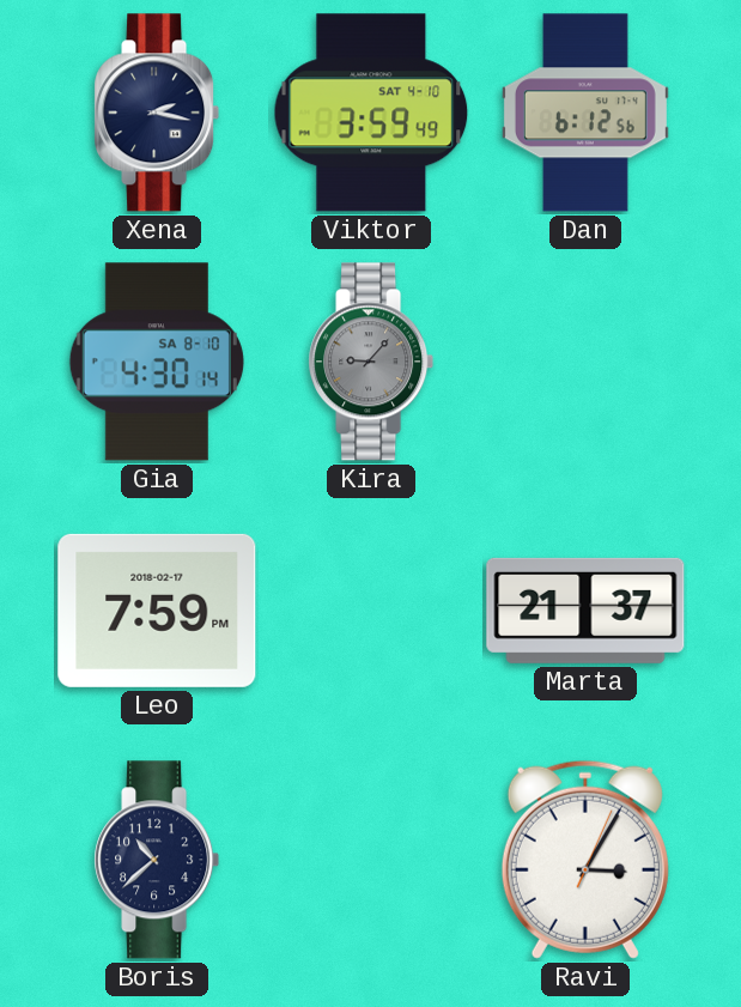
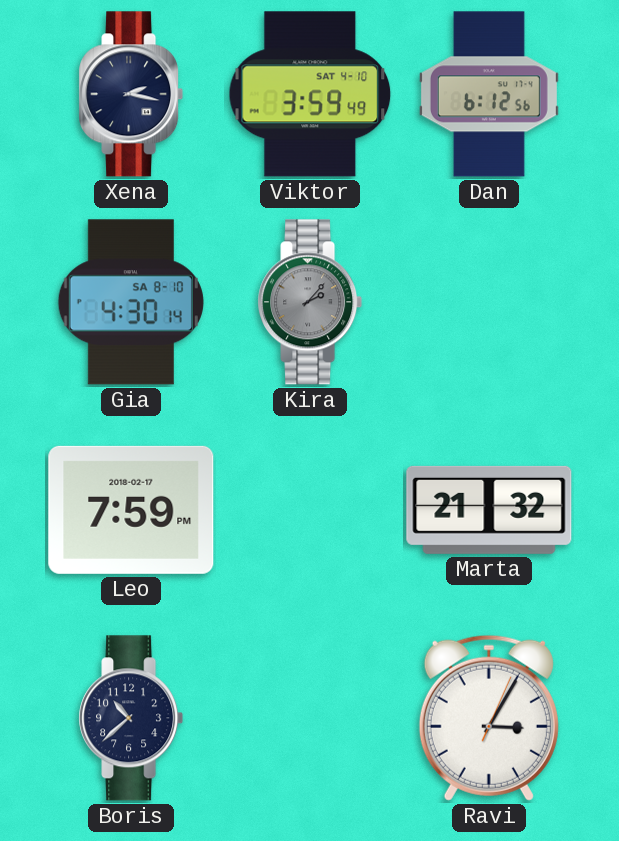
Kira: 9:07 -> 2:07 (310, 302)
Marta: 21:37 -> 21:32 (489, 510)
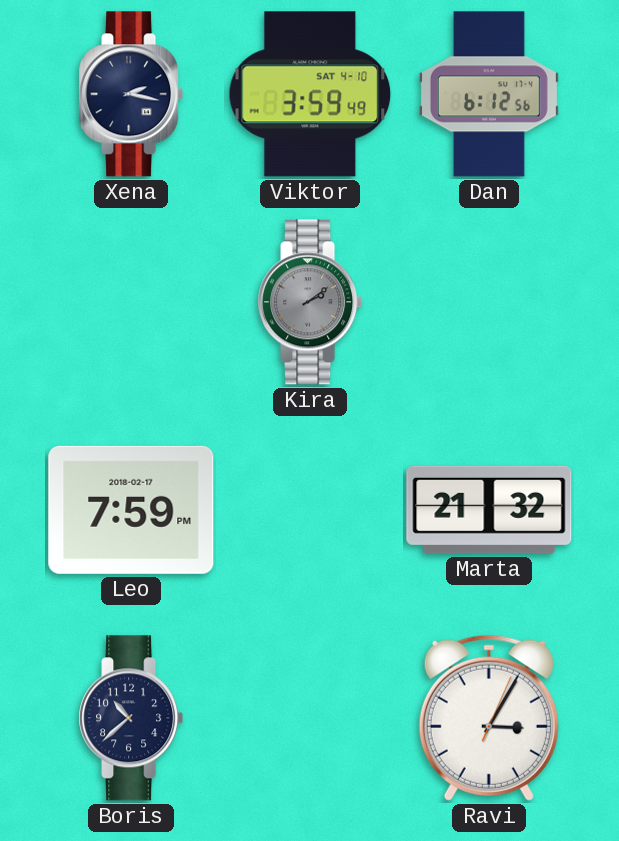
Gia: 4:30 -> none (131, 302)
Kira: 2:07 -> 2:09 (310, 302)
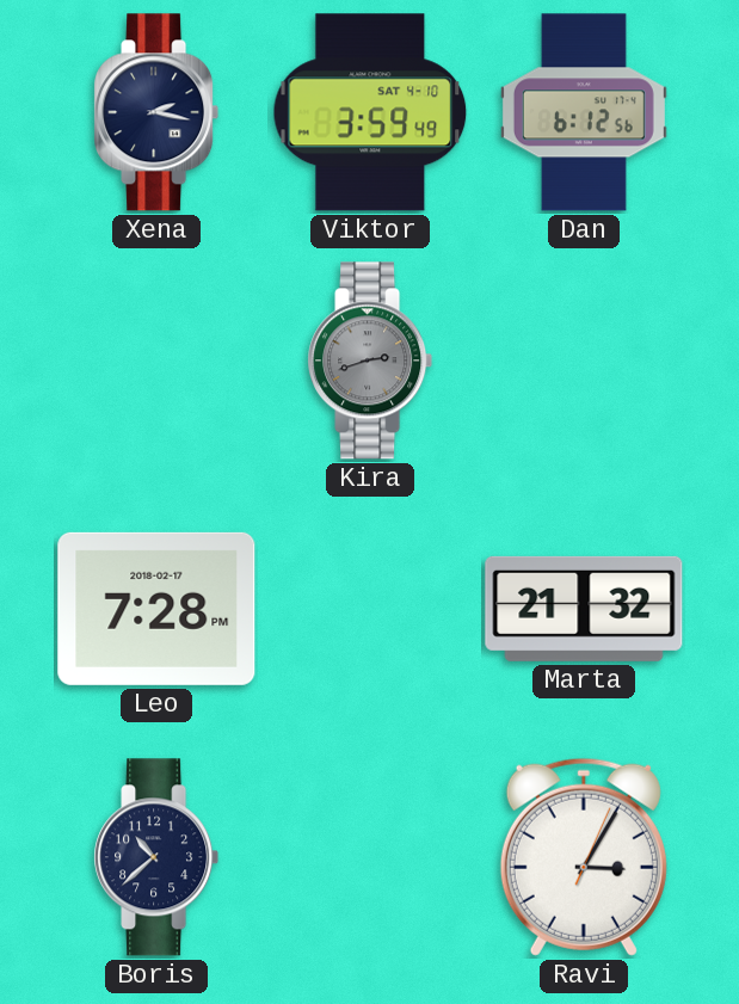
Kira: 2:09 -> 2:42 (370, 361)
Leo: 7:59 -> 7:28 (156, 609)
